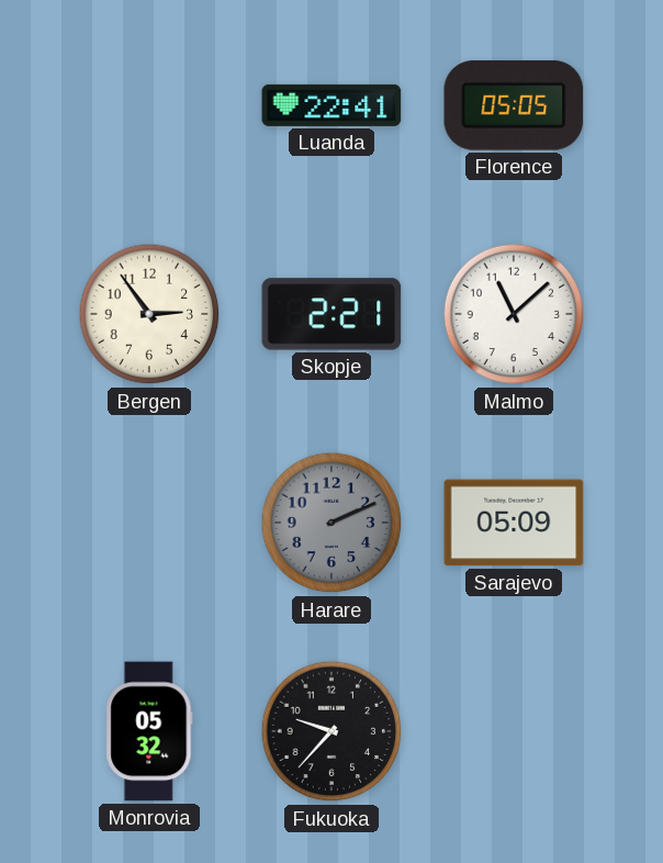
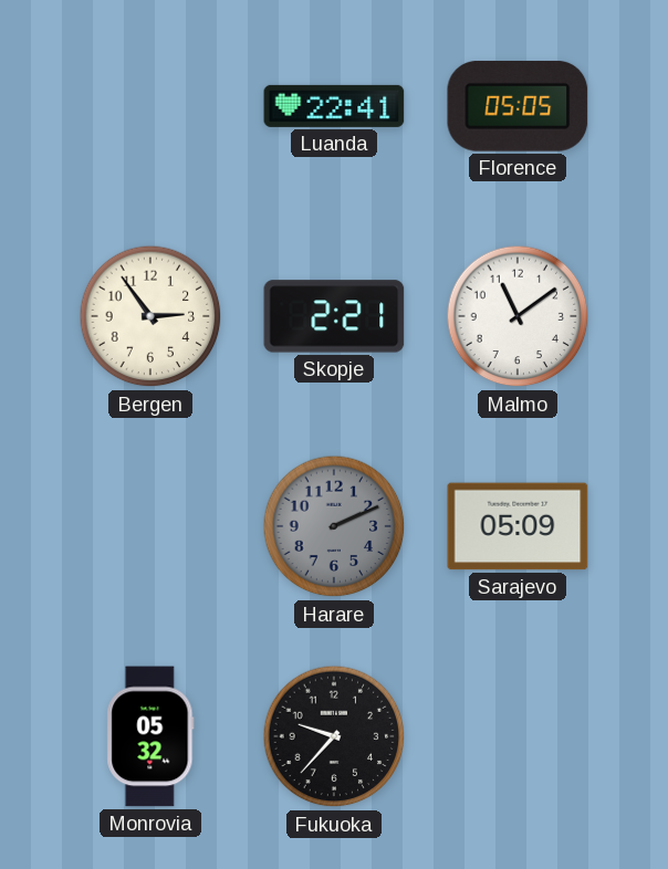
Malmo: 11:08 -> 11:09 (518, 316)
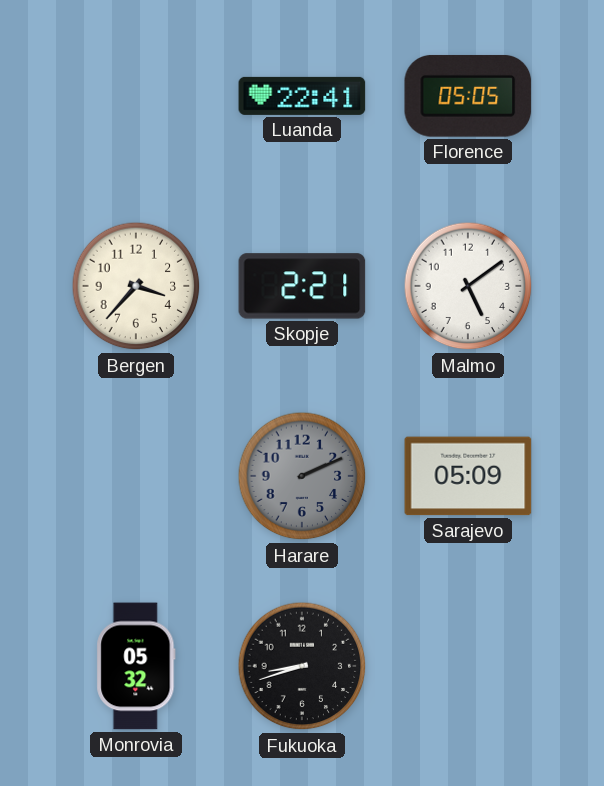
Bergen: 2:54 -> 3:37 (136, 286)
Malmo: 11:09 -> 5:09 (468, 286)
Fukuoka: 9:37 -> 8:42 (302, 666)
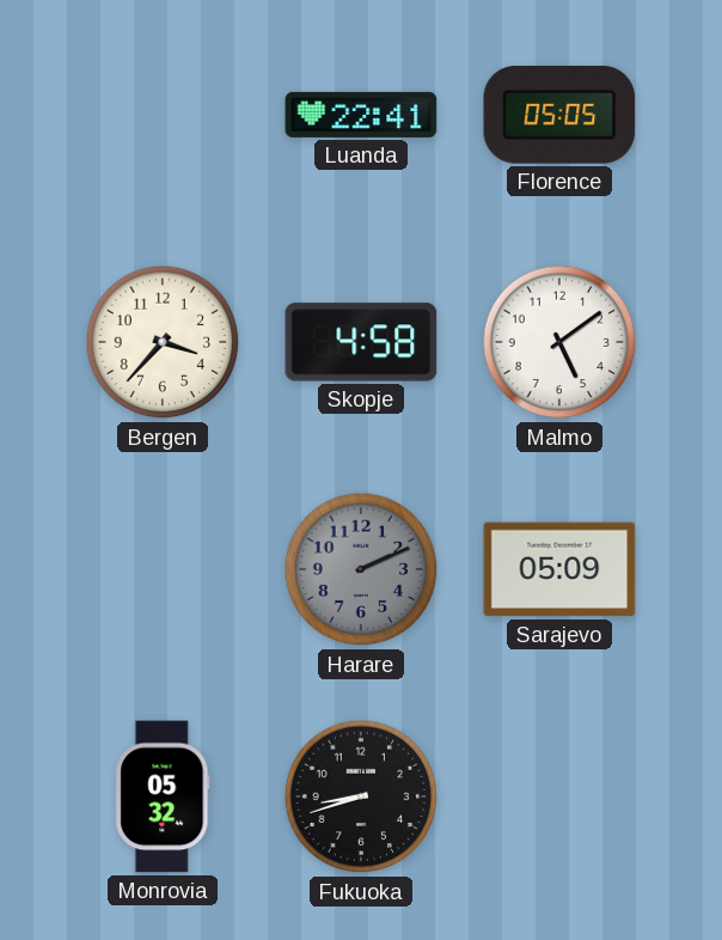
Skopje: 2:21 -> 4:58 (361, 342)
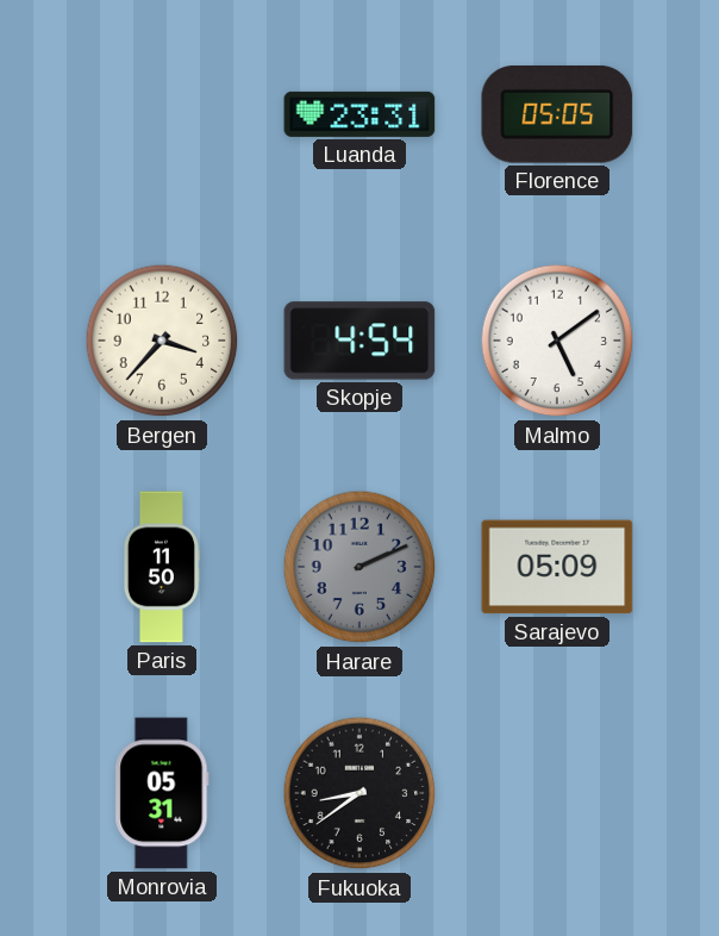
Luanda: 22:41 -> 23:31 (359, 114)
Skopje: 4:58 -> 4:54 (359, 341)
Paris: none -> 11:50 (161, 567)
Monrovia: 05:32 -> 05:31 (162, 793)
Fukuoka: 8:42 -> 8:39 (359, 793)
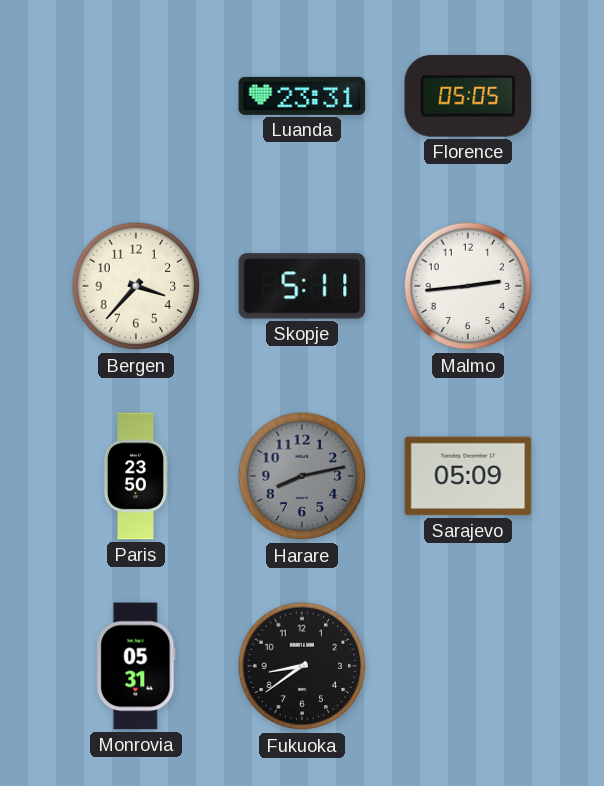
Skopje: 4:54 -> 5:11 (302, 286)
Malmo: 5:09 -> 2:44 (468, 286)
Paris: 11:50 -> 23:50 (135, 476)
Harare: 2:11 -> 8:13 (302, 476)
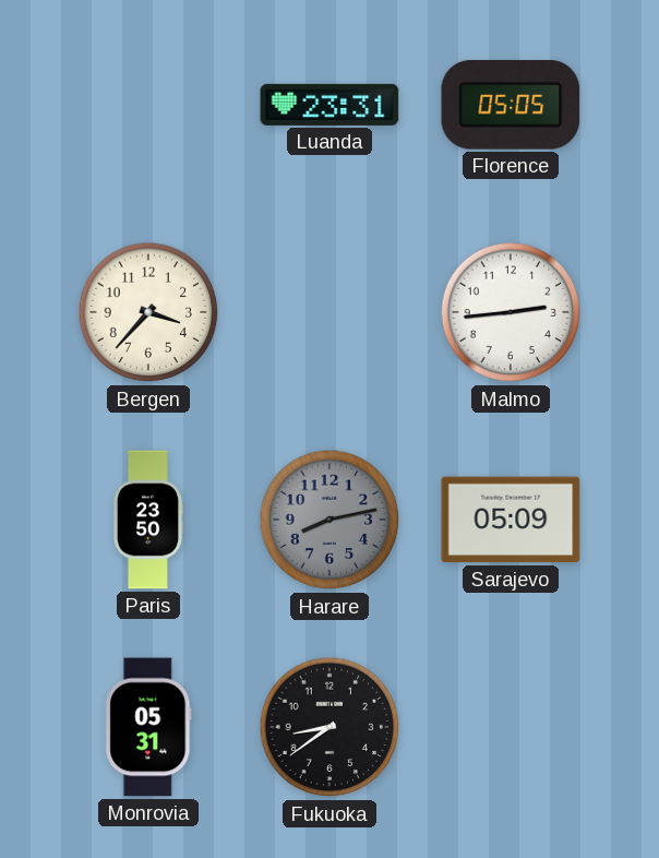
Skopje: 5:11 -> none (302, 286)
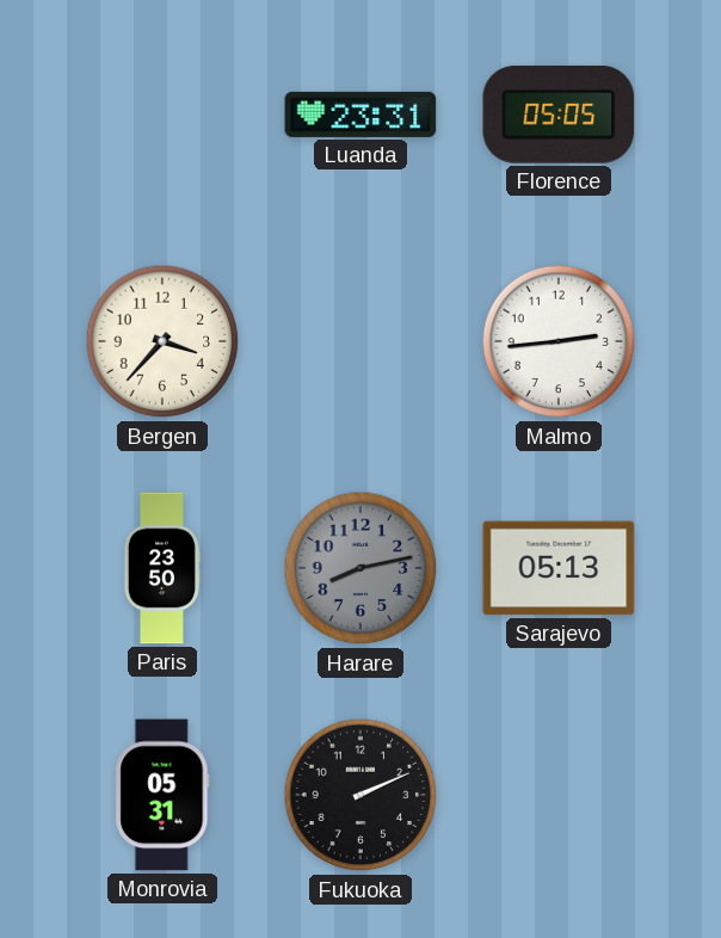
Sarajevo: 05:09 -> 05:13 (559, 568)
Fukuoka: 8:39 -> 2:11 (360, 795)
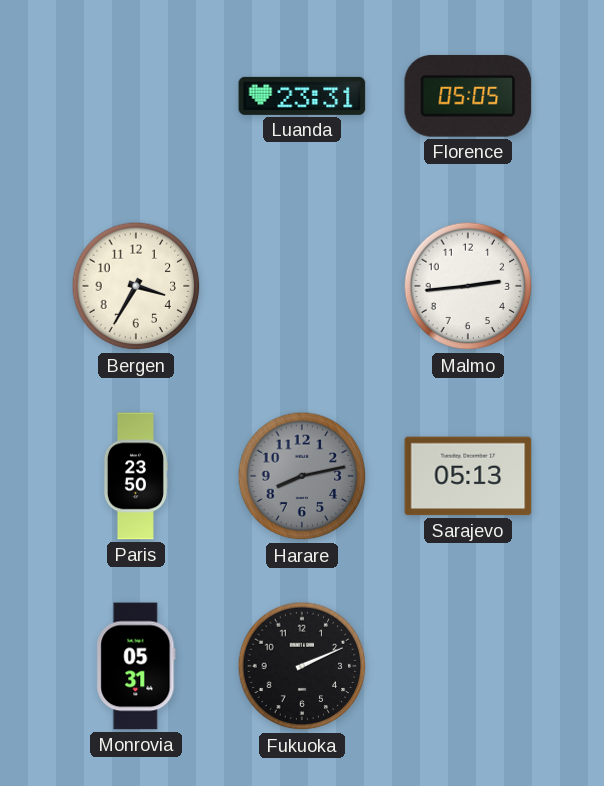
Bergen: 3:37 -> 3:35 (136, 286)
